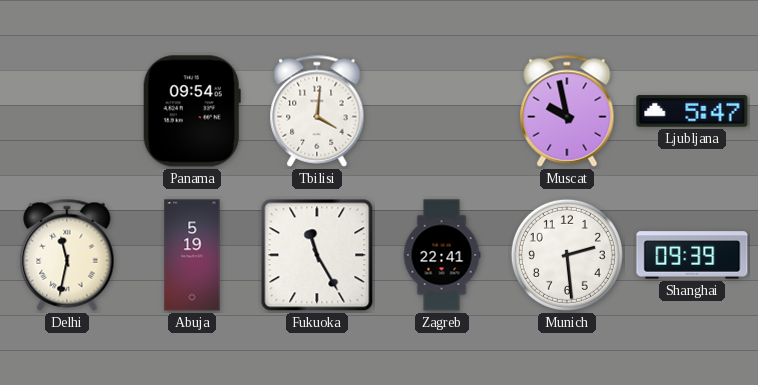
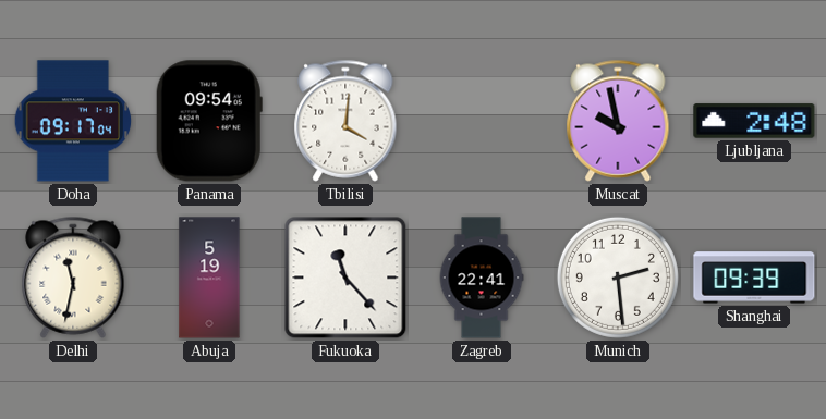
Doha: none -> 09:17 (73, 121)
Ljubljana: 5:47 -> 2:48 (754, 121)
Fukuoka: 11:25 -> 11:23 (345, 278)
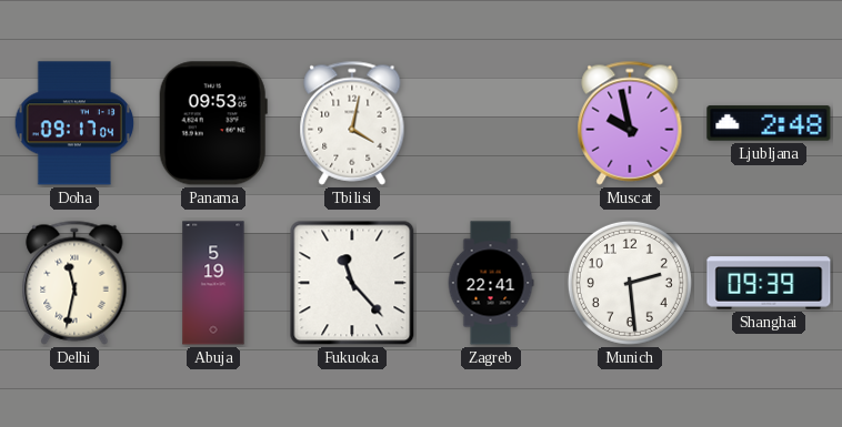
Panama: 09:54 -> 09:53 (213, 123)
Tbilisi: 4:01 -> 4:02 (352, 123)
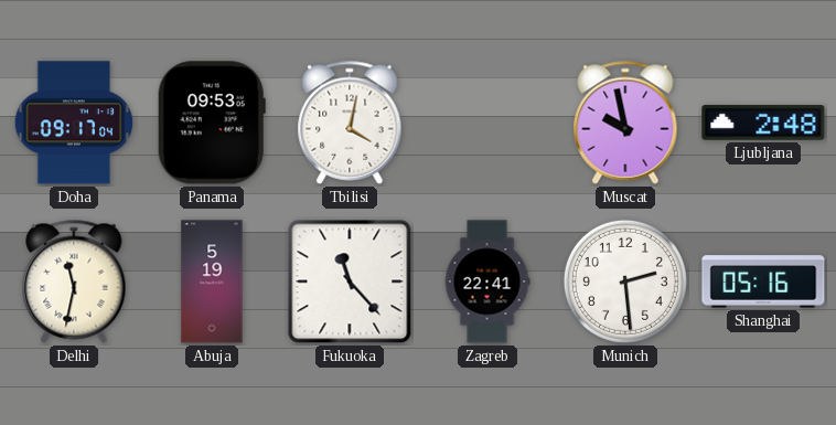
Shanghai: 09:39 -> 05:16 (763, 281)
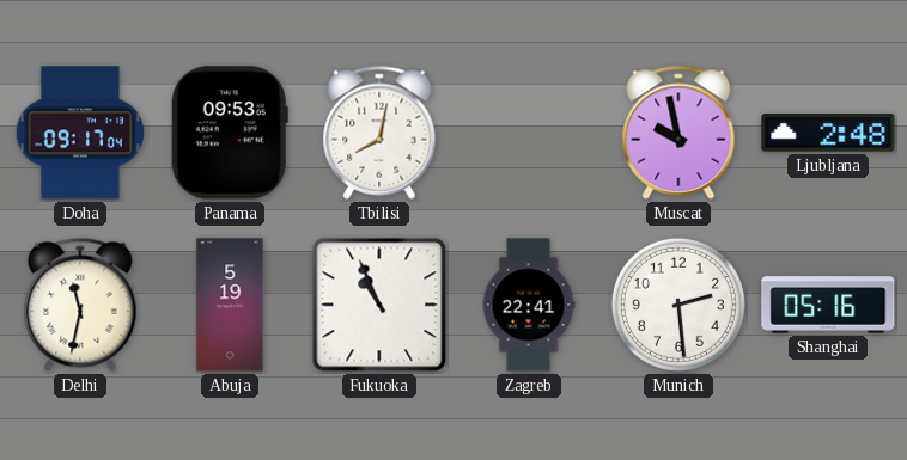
Tbilisi: 4:02 -> 8:02 (379, 133)
Fukuoka: 11:23 -> 10:56 (379, 305)
